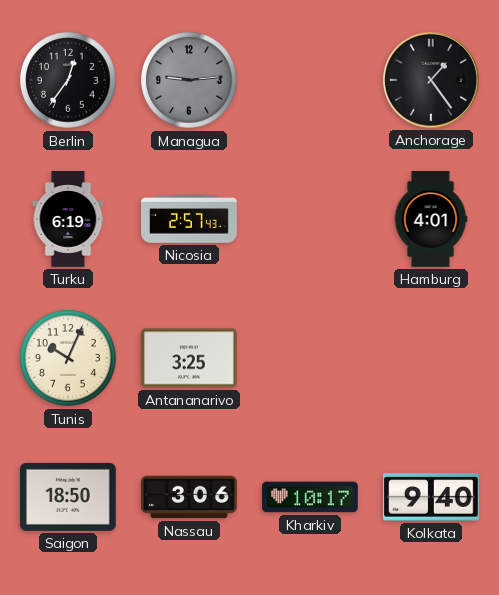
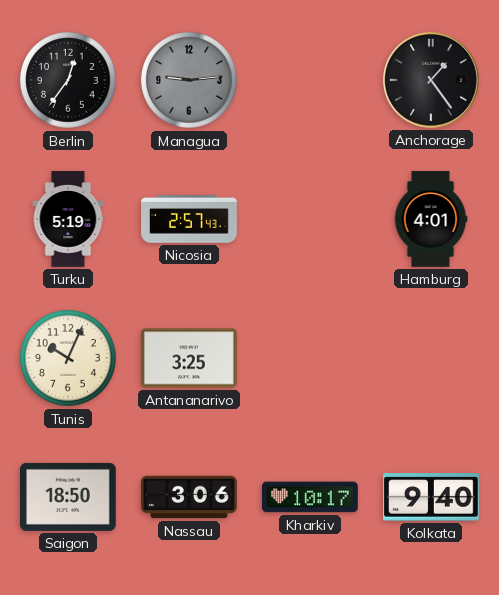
Turku: 6:19 -> 5:19 (68, 219)
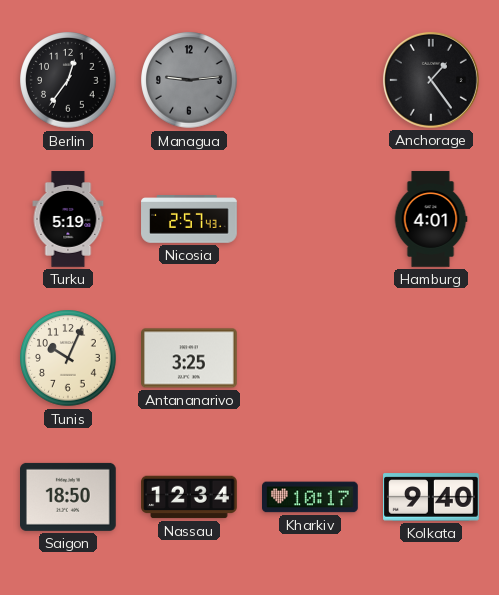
Nassau: 3:06 -> 12:34 (189, 497)
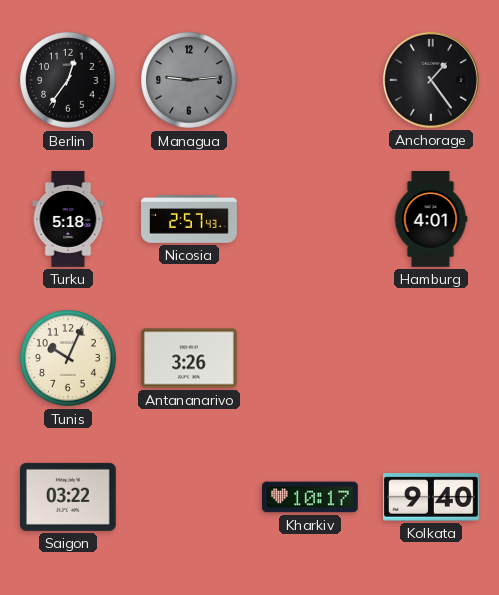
Turku: 5:19 -> 5:18 (68, 219)
Antananarivo: 3:25 -> 3:26 (190, 358)
Saigon: 18:50 -> 03:22 (69, 497)
Nassau: 12:34 -> none (189, 497)
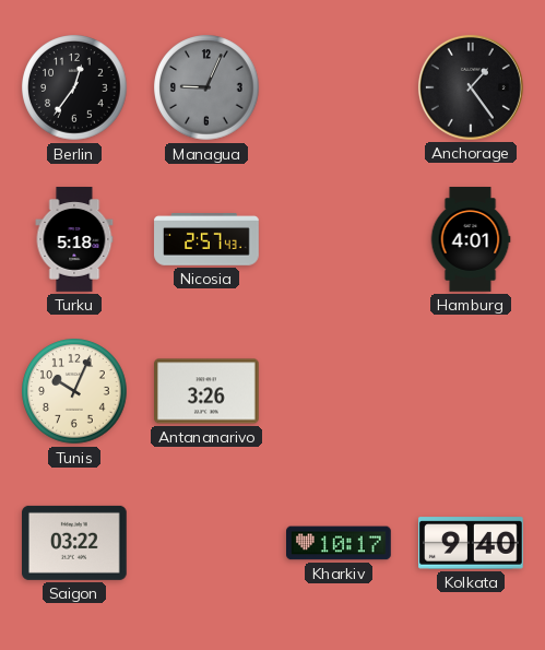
Managua: 9:14 -> 9:04 (206, 87)
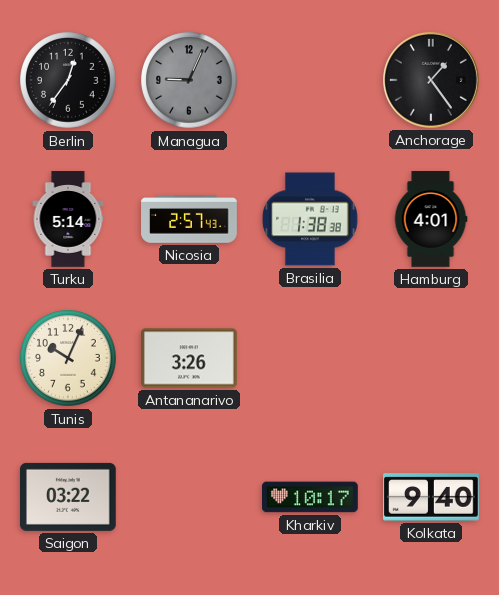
Turku: 5:18 -> 5:14 (68, 219)
Brasilia: none -> 1:38 (310, 219)
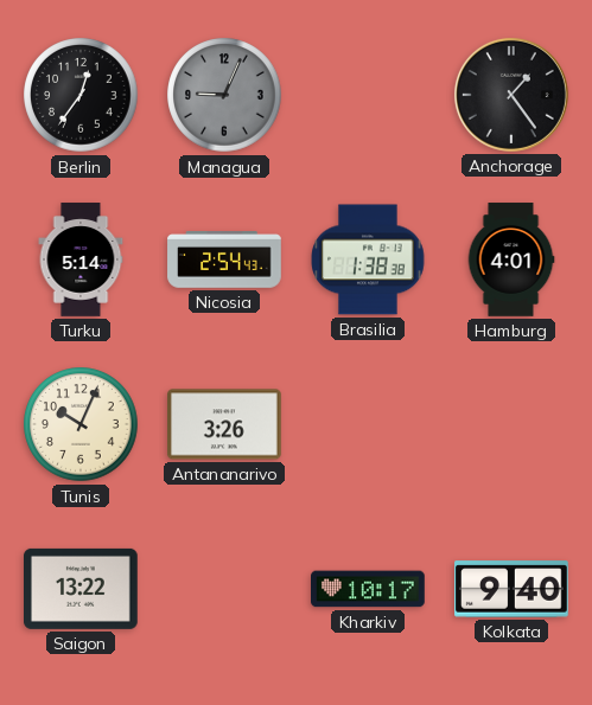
Nicosia: 2:57 -> 2:54 (224, 259)
Saigon: 03:22 -> 13:22 (82, 589)
